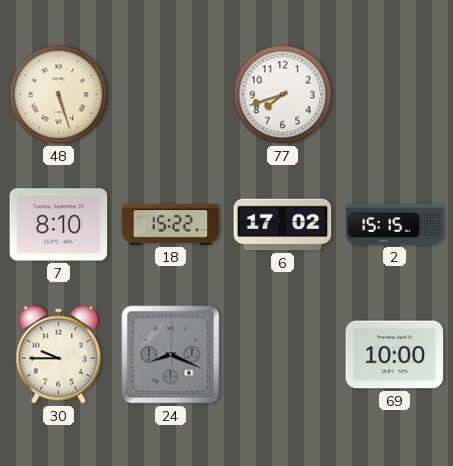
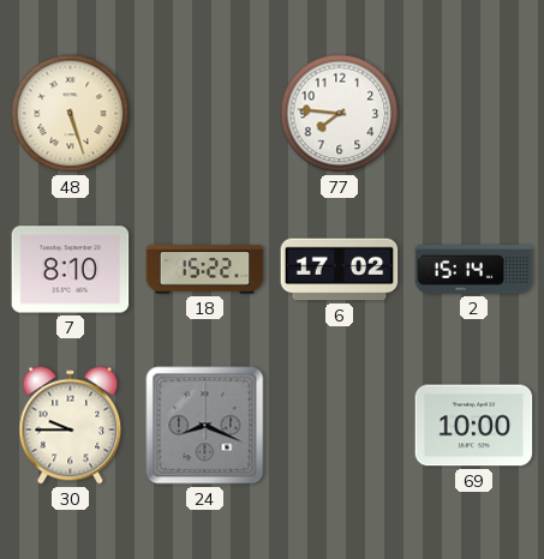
77: 7:42 -> 7:46 (340, 114)
2: 15:15 -> 15:14 (474, 270)
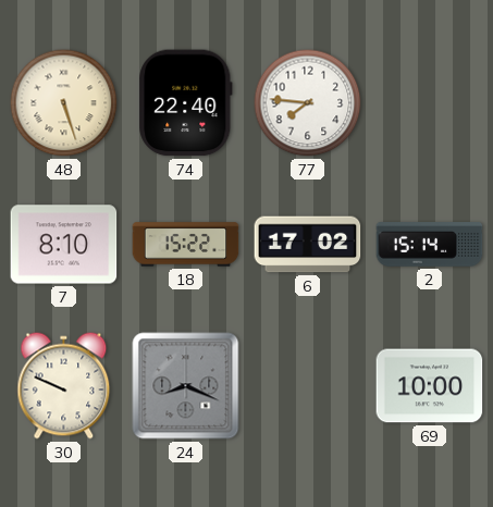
74: none -> 22:40 (186, 103)
30: 9:45 -> 9:49 (64, 386)
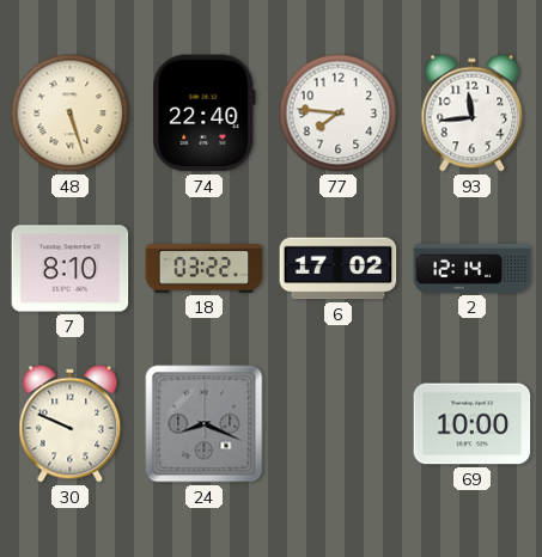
93: none -> 11:44 (473, 114)
18: 15:22 -> 03:22 (205, 269)
2: 15:14 -> 12:14 (473, 269)
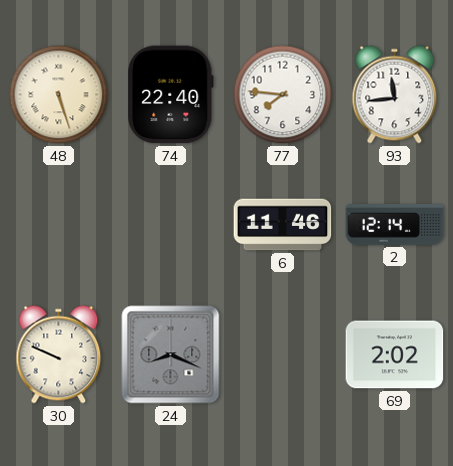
7: 8:10 -> none (71, 269)
18: 03:22 -> none (205, 269)
6: 17:02 -> 11:46 (283, 225)
69: 10:00 -> 2:02 (395, 355)
